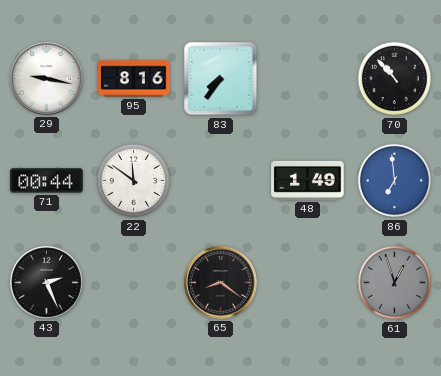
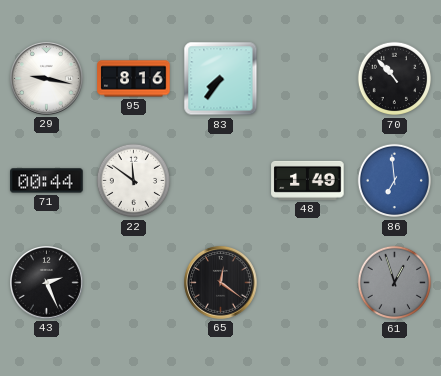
65: 8:21 -> 12:21 (221, 283)
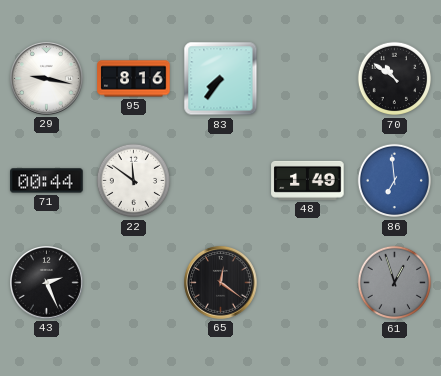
70: 10:53 -> 10:51 (395, 79)
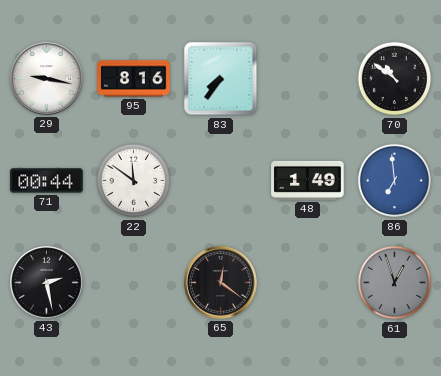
43: 2:26 -> 2:28 (47, 283)
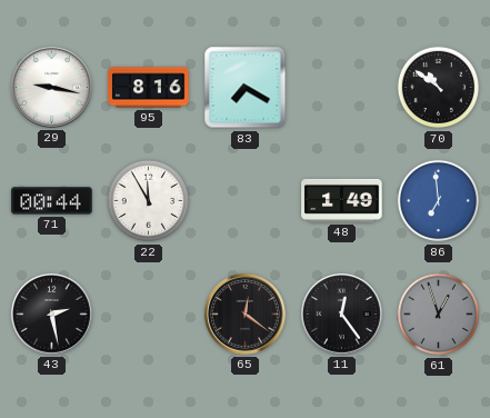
83: 7:36 -> 7:20 (246, 88)
22: 11:51 -> 11:55 (149, 201)
11: none -> 12:24 (342, 315)
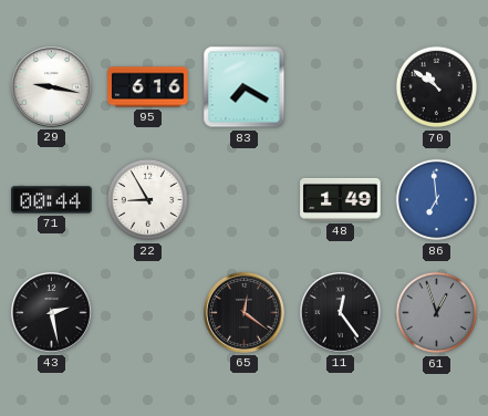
95: 8:16 -> 6:16 (148, 87)
22: 11:55 -> 8:55 (148, 200)
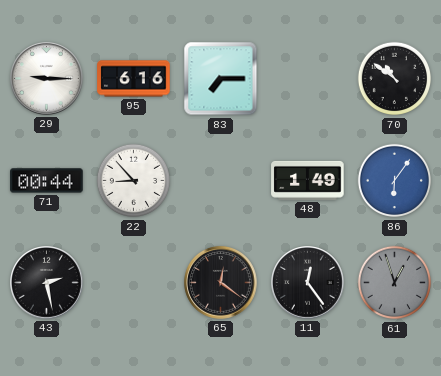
29: 9:17 -> 9:15 (47, 79)
83: 7:20 -> 7:15 (221, 79)
22: 8:55 -> 8:53 (134, 181)
86: 6:59 -> 6:06 (395, 181)
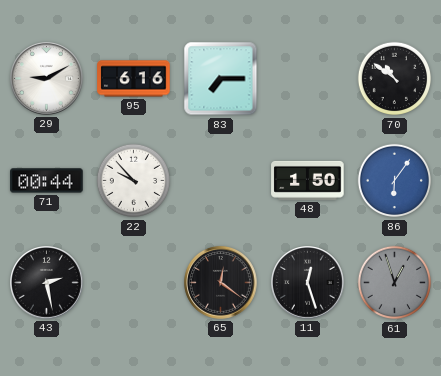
29: 9:15 -> 9:10 (47, 79)
22: 8:53 -> 9:53 (134, 181)
48: 1:49 -> 1:50 (308, 180)
11: 12:24 -> 12:27 (308, 283)
